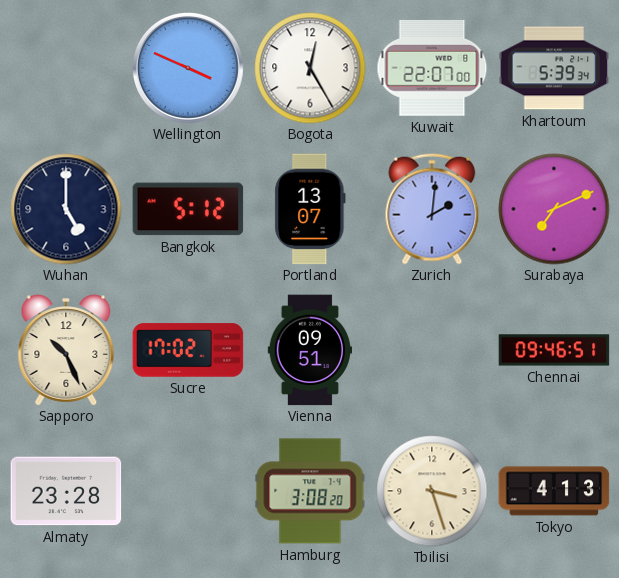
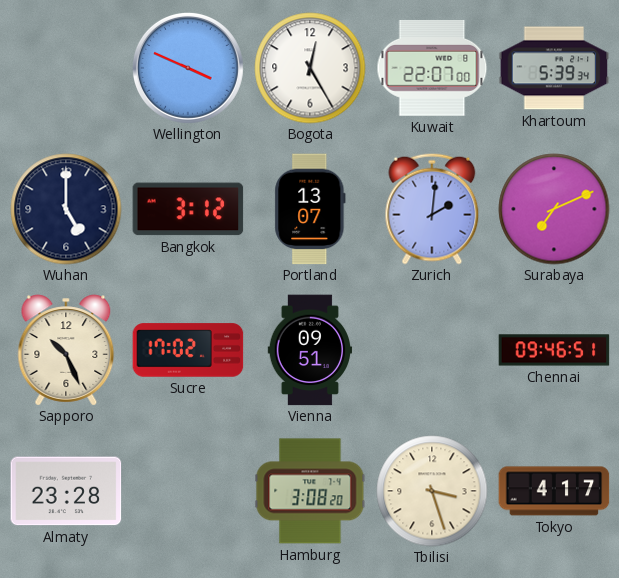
Bangkok: 5:12 -> 3:12 (188, 209)
Tokyo: 4:13 -> 4:17 (554, 491)
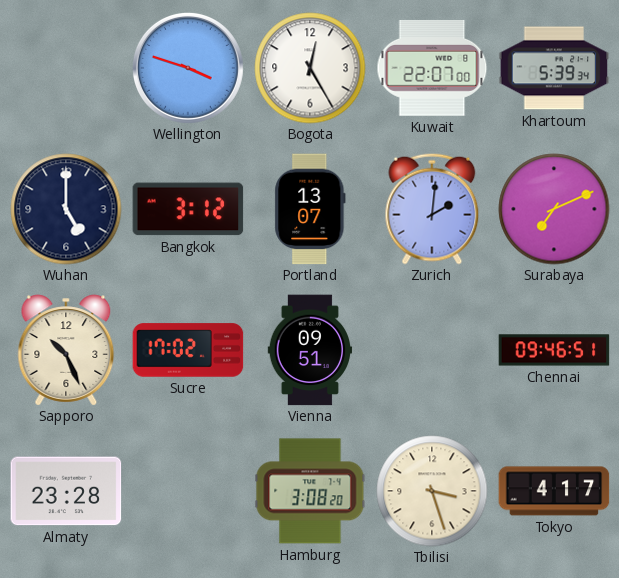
Wellington: 3:49 -> 3:48 (188, 68)
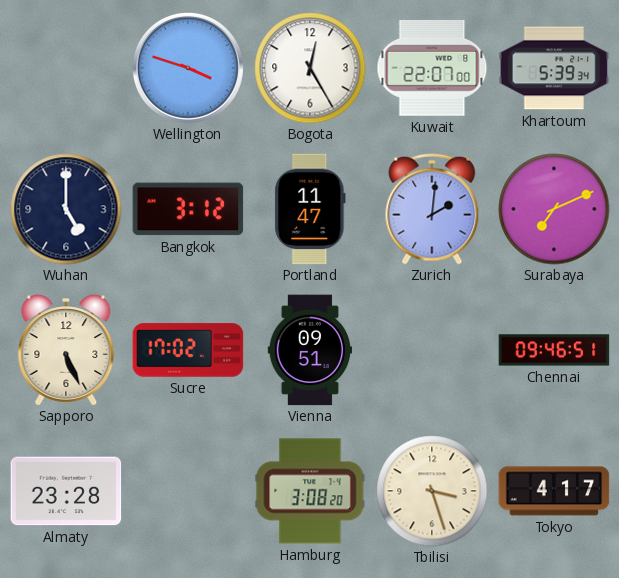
Portland: 13:07 -> 11:47 (310, 209)
Sapporo: 10:26 -> 5:26 (66, 350)
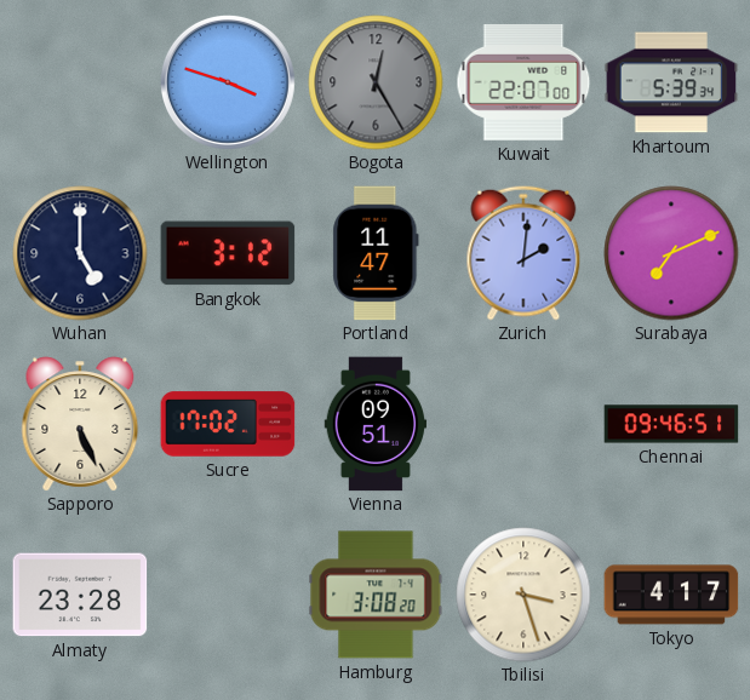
Bogota dial: white -> grey (376, 82)
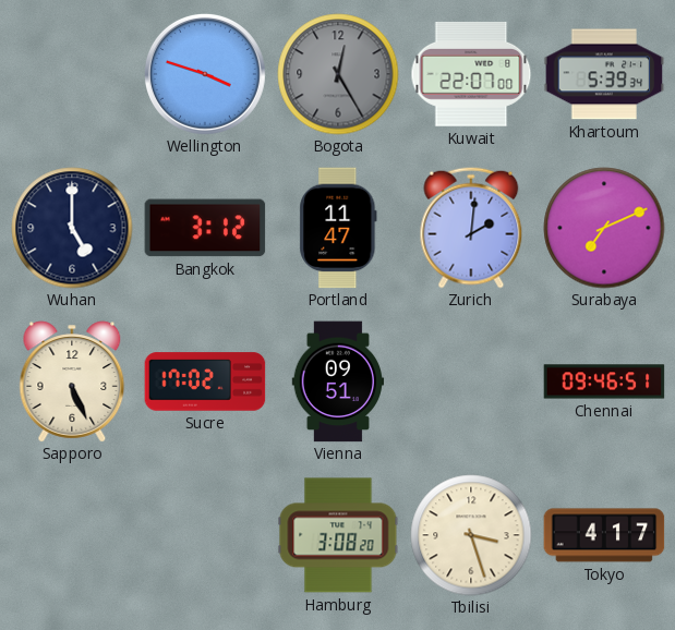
Almaty: 23:28 -> none (80, 595)
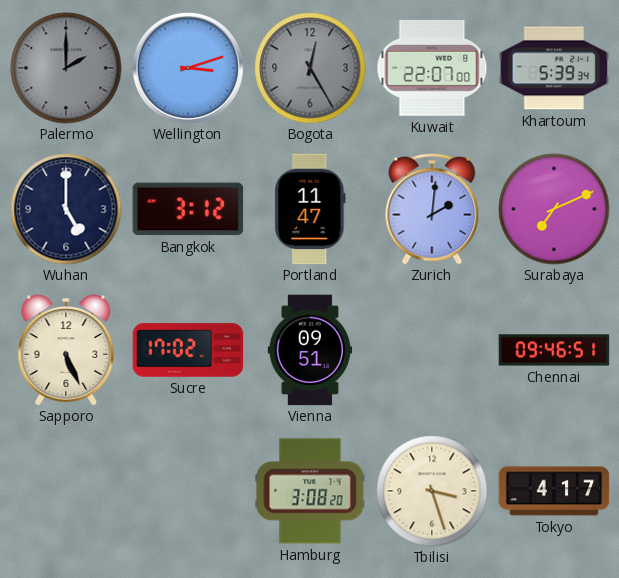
Palermo: none -> 2:00 (66, 68)
Wellington: 3:48 -> 3:12 (188, 68)
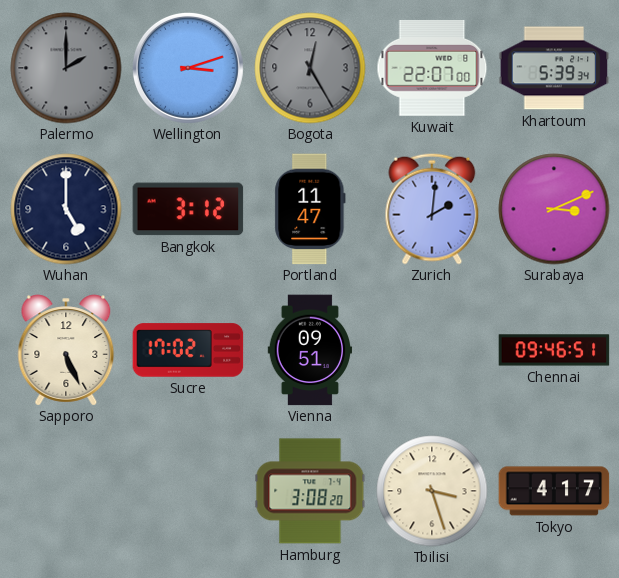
Surabaya: 7:11 -> 3:11 (554, 209)
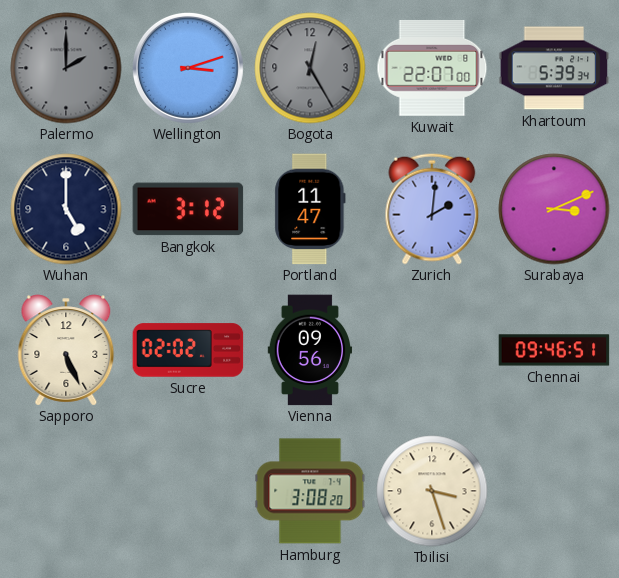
Sucre: 17:02 -> 02:02 (188, 350)
Vienna: 09:51 -> 09:56 (310, 350)
Tokyo: 4:17 -> none (554, 491)
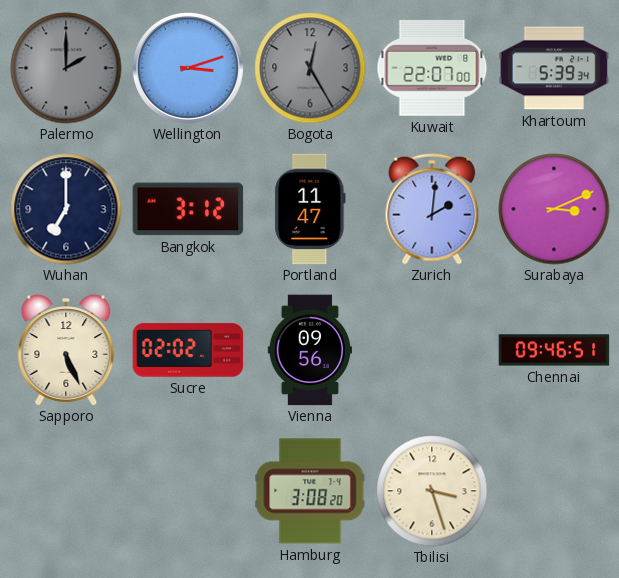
Wuhan: 5:00 -> 7:00 (66, 209)
